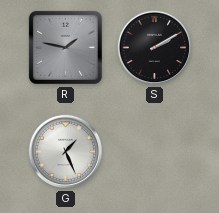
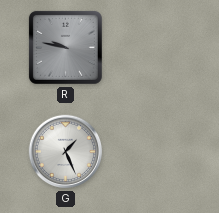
R: 1:47 -> 9:47 (65, 47)
S: 2:10 -> none (155, 48)
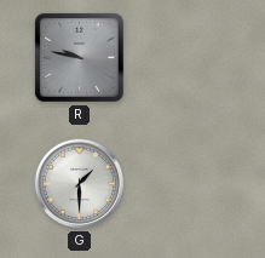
G: 1:26 -> 1:30 (80, 184)
